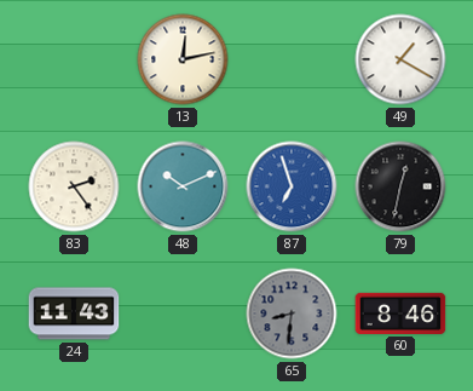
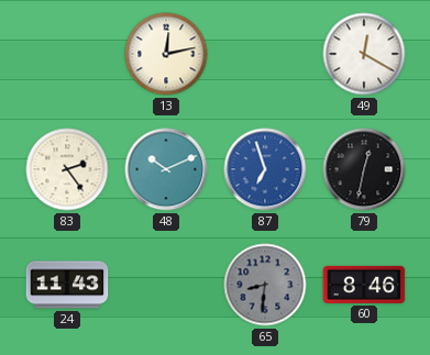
49: 1:20 -> 12:20 (364, 54)
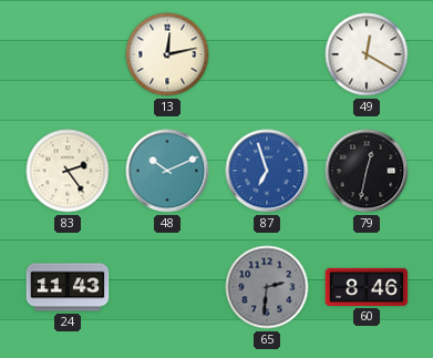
65: 8:31 -> 2:31 (267, 287)
